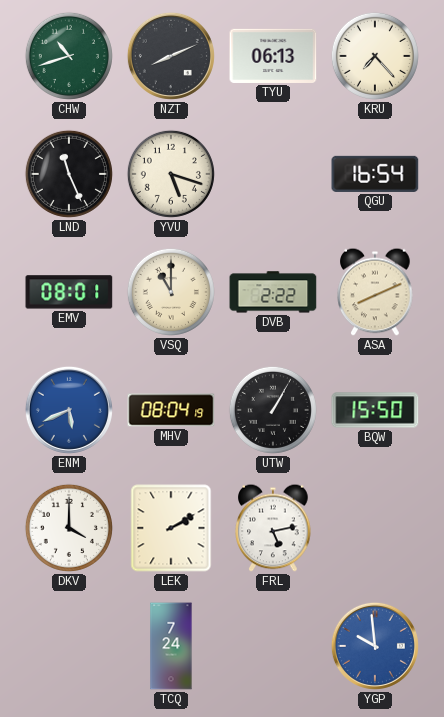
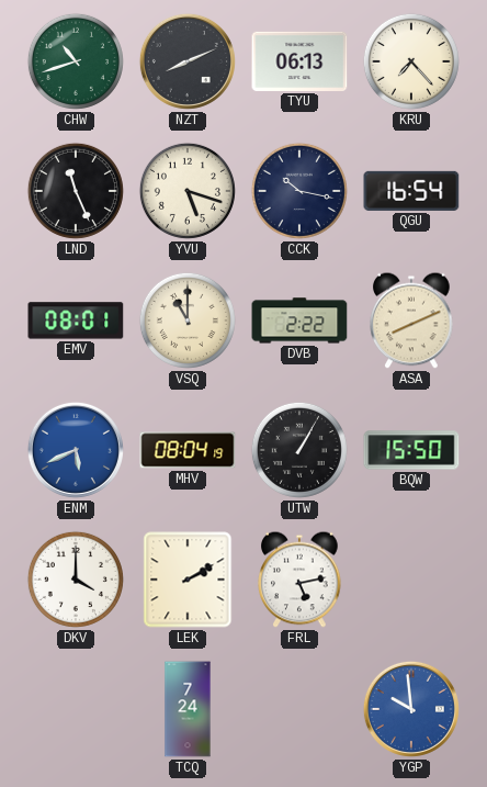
CCK: none -> 10:17 (299, 191)
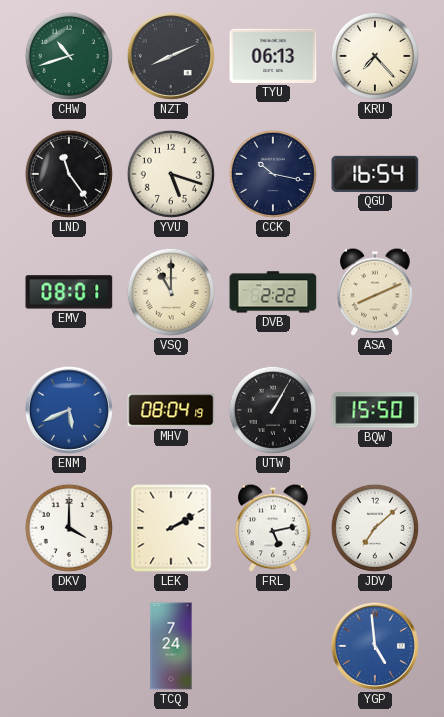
LND: 11:26 -> 11:24 (69, 174)
JDV: none -> 7:08 (375, 528)
YGP: 9:59 -> 4:59 (375, 646)
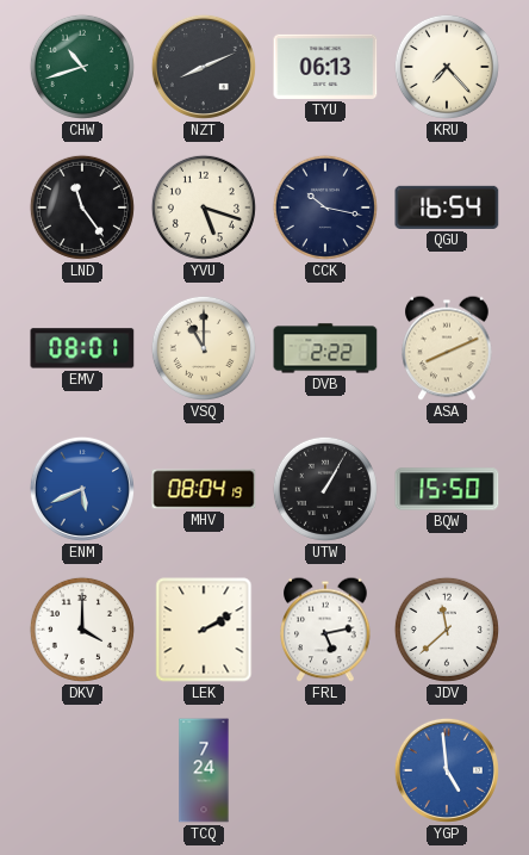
JDV: 7:08 -> 11:38 (447, 630)
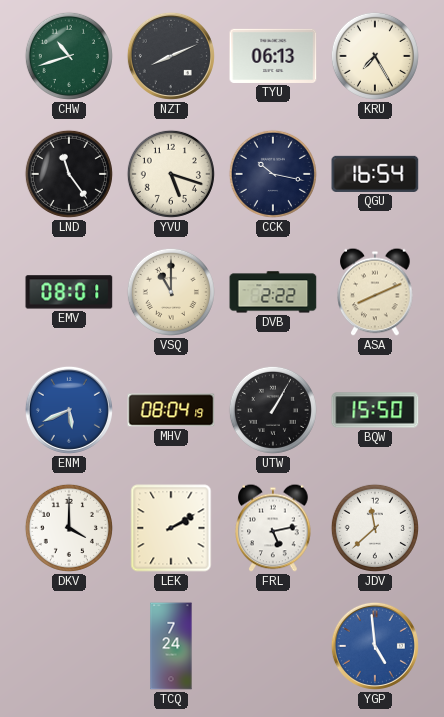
KRU: 7:23 -> 7:25 (375, 56)
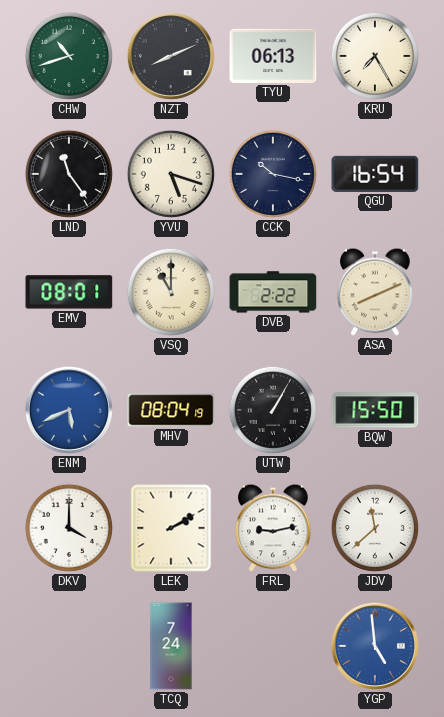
FRL: 5:13 -> 9:13 (273, 528)
